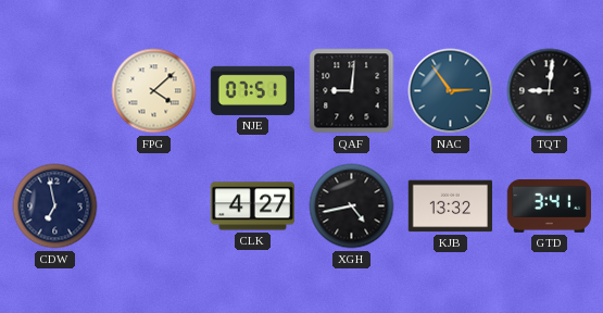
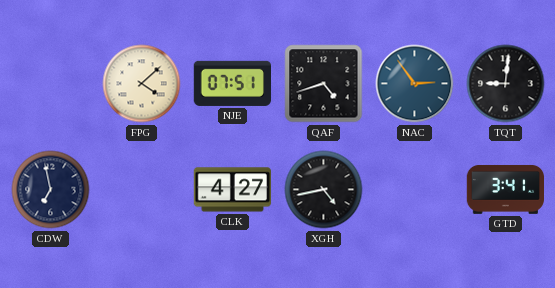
QAF: 9:01 -> 4:42 (324, 84)
KJB: 13:32 -> none (451, 206)
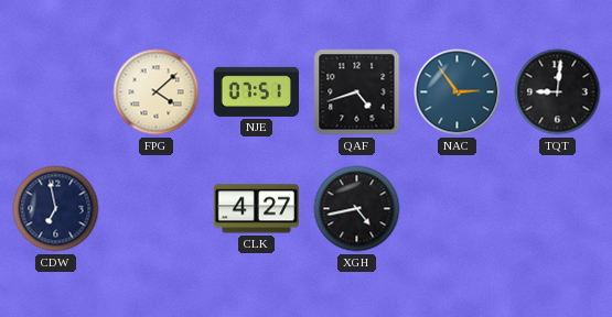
GTD: 3:41 -> none (506, 189)
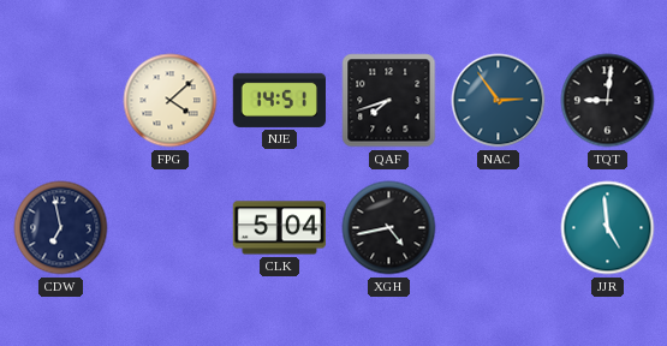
NJE: 07:51 -> 14:51 (279, 100)
QAF: 4:42 -> 7:42 (389, 101)
CLK: 4:27 -> 5:04 (280, 228)
JJR: none -> 4:59 (608, 228)
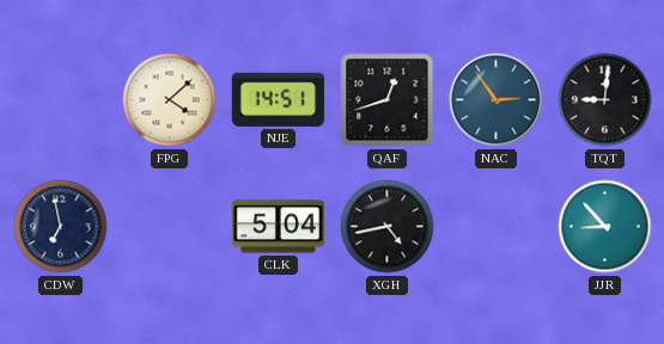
QAF: 7:42 -> 12:42 (388, 100)
JJR: 4:59 -> 8:53 (605, 227)
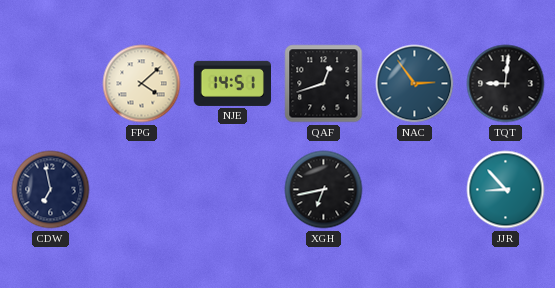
CLK: 5:04 -> none (279, 227)
XGH: 4:43 -> 6:43 (324, 190)
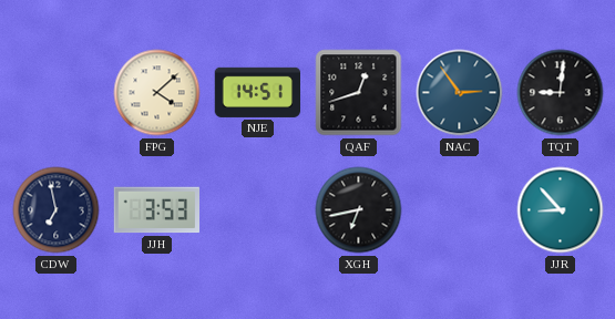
JJH: none -> 3:53 (156, 210)
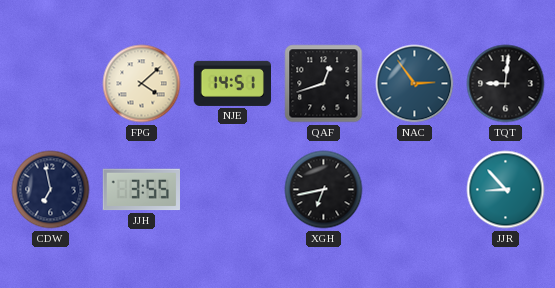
JJH: 3:53 -> 3:55 (141, 190)
